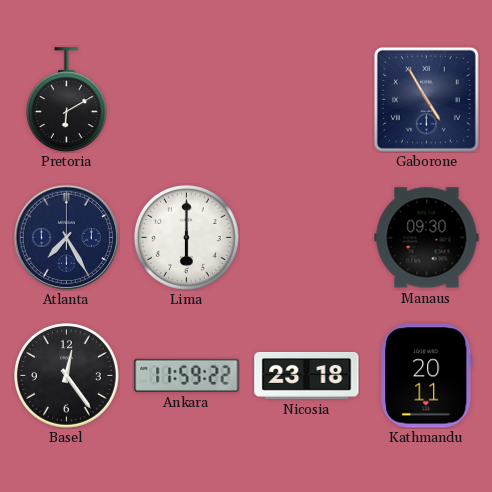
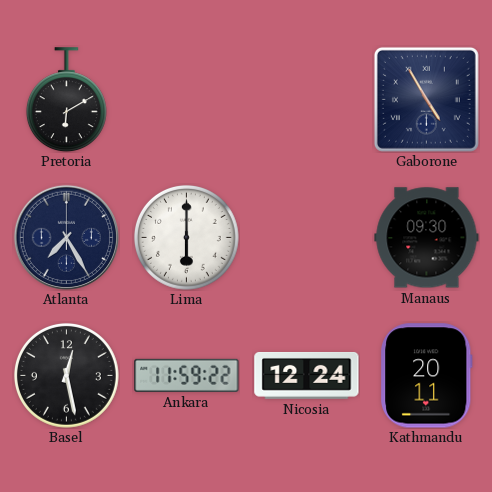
Basel: 12:24 -> 12:28 (66, 375)
Nicosia: 23:18 -> 12:24 (307, 375)
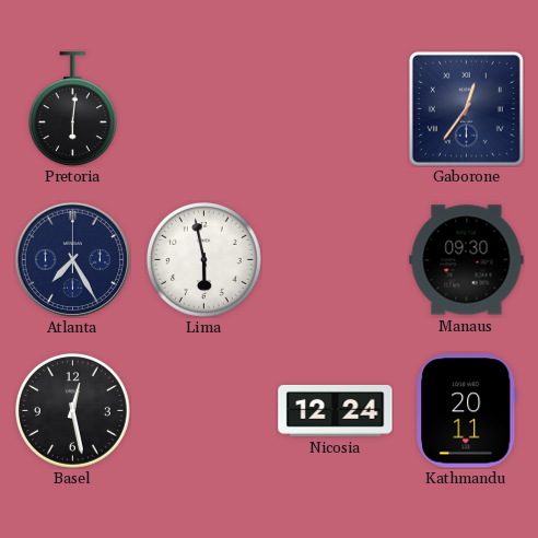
Pretoria: 6:10 -> 6:01 (72, 109)
Gaborone: 4:55 -> 12:36 (466, 108)
Lima: 6:00 -> 5:58 (203, 259)
Ankara: 11:59 -> none (187, 375)
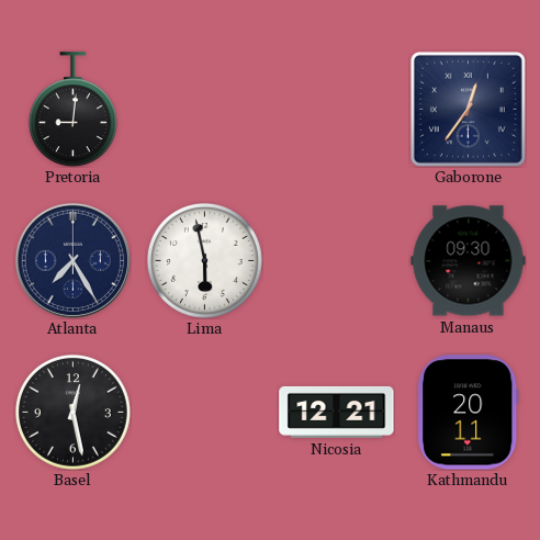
Pretoria: 6:01 -> 9:01 (72, 110)
Nicosia: 12:24 -> 12:21 (337, 412)
